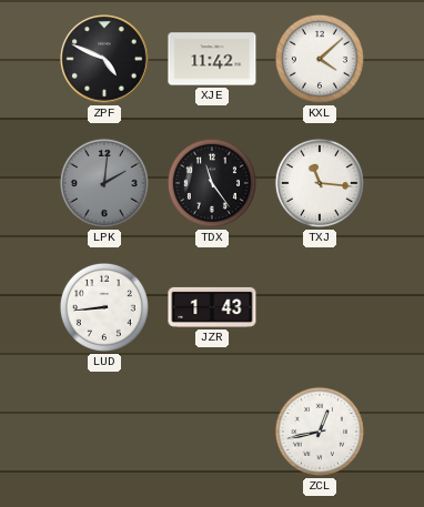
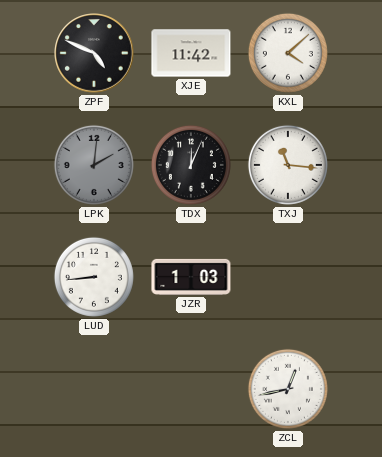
TDX: 11:24 -> 12:04 (191, 165)
JZR: 1:43 -> 1:03 (191, 277)
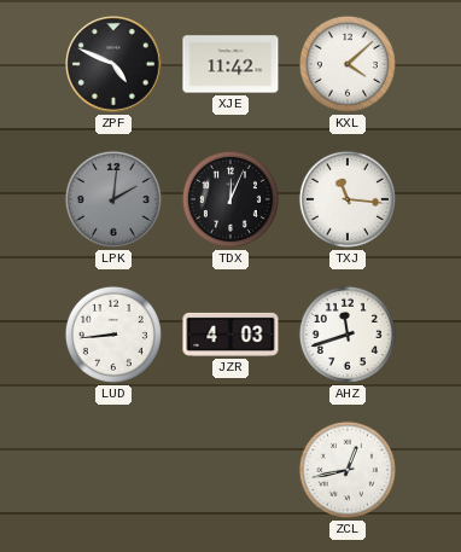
JZR: 1:03 -> 4:03 (230, 335)
AHZ: none -> 11:42 (348, 335)
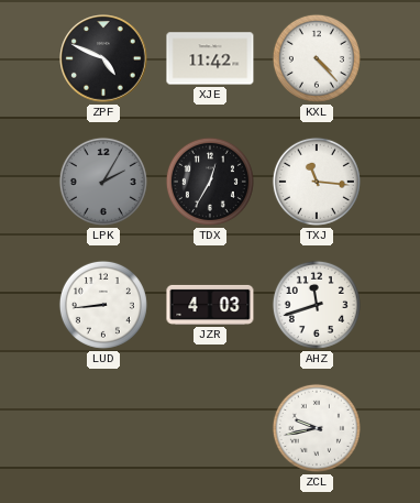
KXL: 4:08 -> 4:23 (317, 58)
LPK: 2:01 -> 2:05 (103, 182)
TDX: 12:04 -> 12:35 (210, 182)
ZCL: 12:43 -> 9:43 (317, 428)
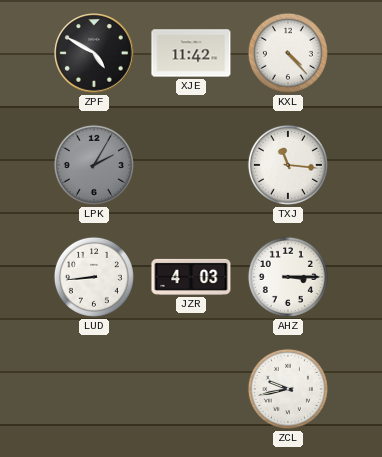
ZPF: 4:49 -> 4:50 (94, 53)
TDX: 12:35 -> none (210, 182)
AHZ: 11:42 -> 3:15 (288, 277)
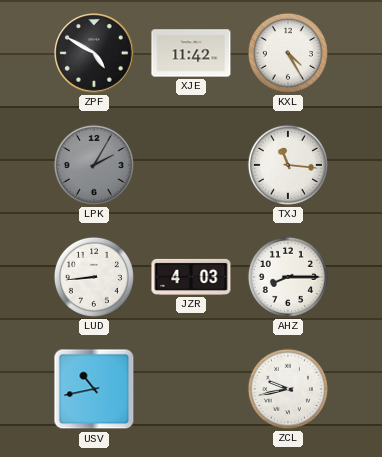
KXL: 4:23 -> 4:25 (288, 53)
AHZ: 3:15 -> 8:15 (288, 277)
USV: none -> 10:43 (94, 389)
